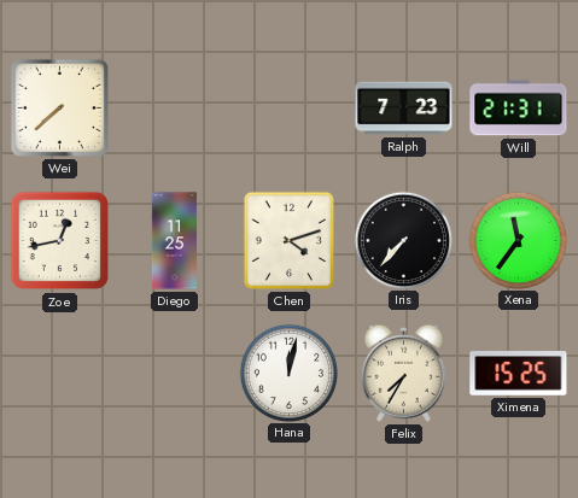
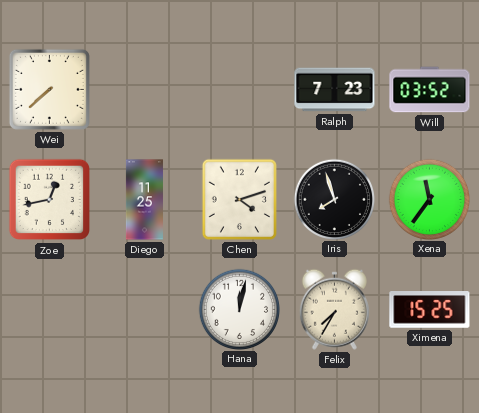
Will: 21:31 -> 03:52 (430, 90)
Iris: 7:37 -> 7:57 (334, 199)
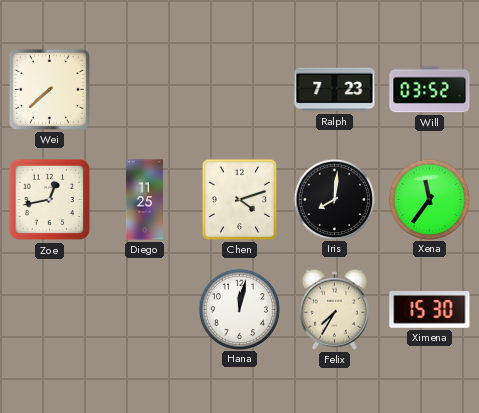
Iris: 7:57 -> 8:01 (334, 199)
Ximena: 15:25 -> 15:30 (430, 310)
